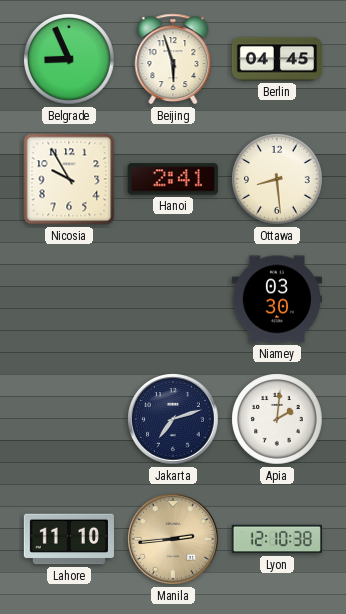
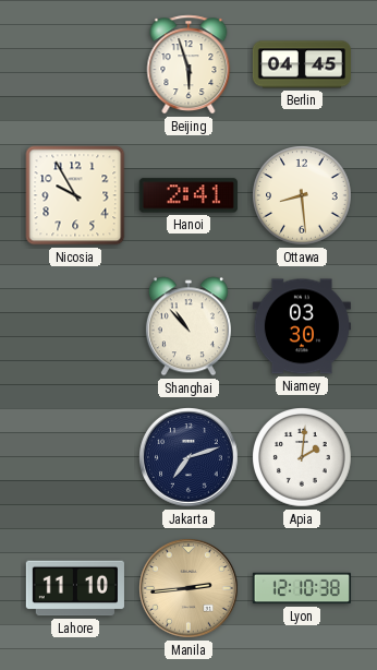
Belgrade: 8:56 -> none (69, 59)
Shanghai: none -> 10:53 (188, 326)
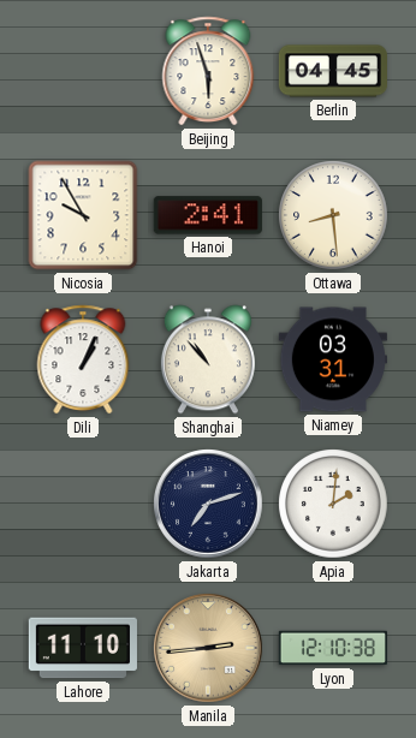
Dili: none -> 1:04 (83, 359)
Niamey: 03:30 -> 03:31 (333, 359)
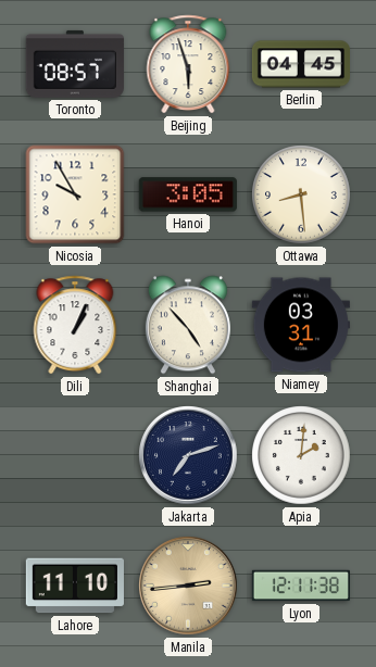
Toronto: none -> 08:57 (75, 64)
Hanoi: 2:41 -> 3:05 (188, 194)
Shanghai: 10:53 -> 4:53 (188, 325)
Lyon: 12:10 -> 12:11 (300, 586)
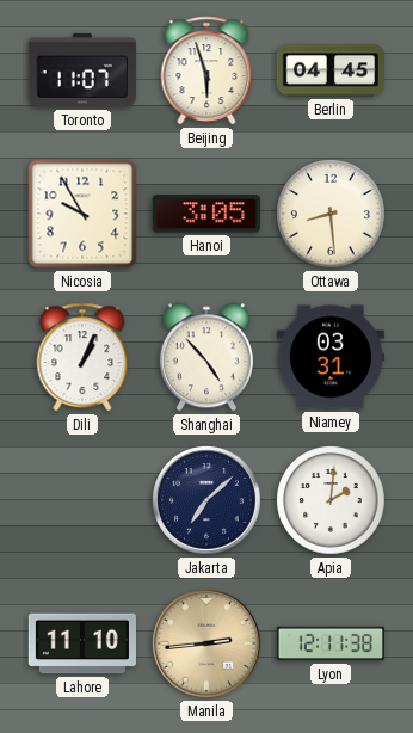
Toronto: 08:57 -> 11:07 (82, 70)
Jakarta: 7:12 -> 7:08 (208, 501)
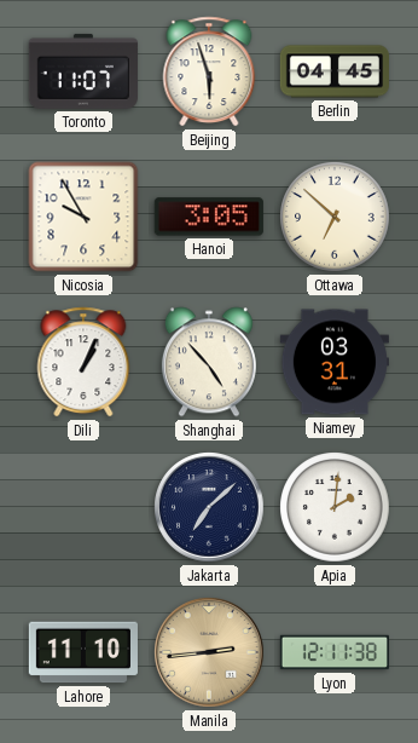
Ottawa: 8:29 -> 6:52 (335, 217)
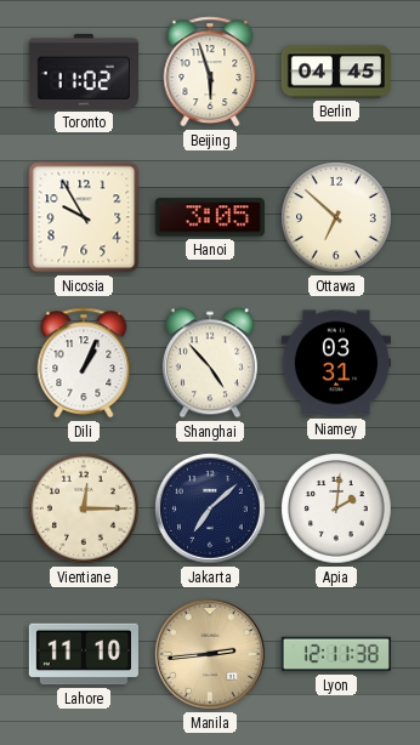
Toronto: 11:07 -> 11:02 (84, 72)
Vientiane: none -> 12:15 (84, 508)
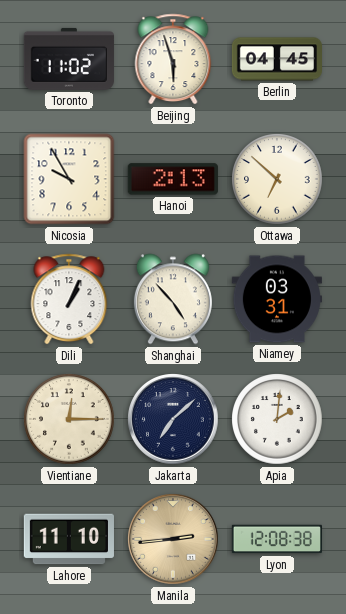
Hanoi: 3:05 -> 2:13 (173, 179)
Lyon: 12:11 -> 12:08 (276, 539)
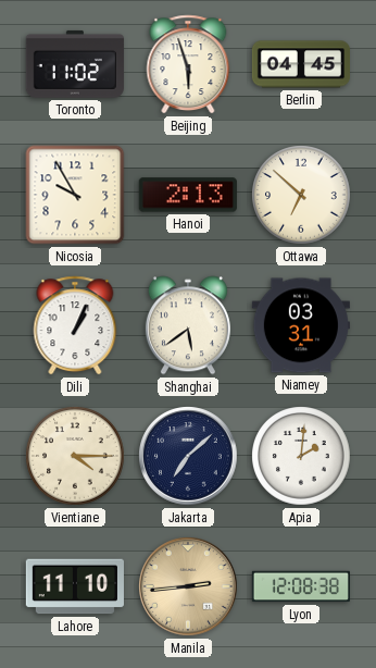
Shanghai: 4:53 -> 5:39 (188, 325)
Vientiane: 12:15 -> 4:15 (75, 456)
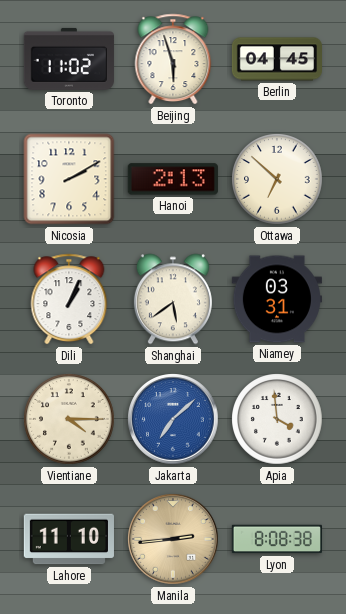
Nicosia: 9:55 -> 2:10 (69, 179)
Jakarta dial: navy -> blue (174, 420)
Apia: 2:01 -> 3:59 (277, 419)
Lyon: 12:08 -> 8:08 (276, 539)
